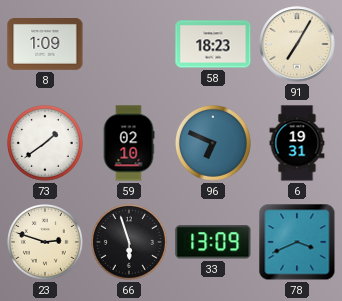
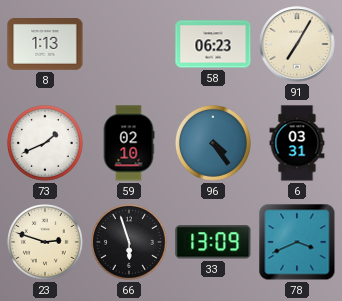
8: 1:09 -> 1:13 (45, 45)
58: 18:23 -> 06:23 (213, 44)
73: 1:39 -> 1:41 (46, 144)
96: 6:49 -> 4:24 (214, 144)
6: 19:31 -> 03:31 (297, 143)
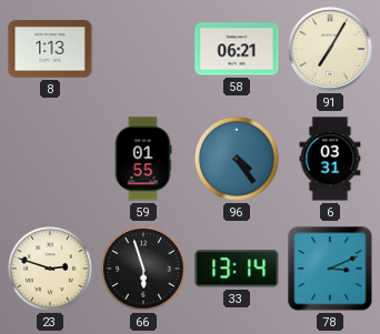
58: 06:23 -> 06:21 (237, 49)
73: 1:41 -> none (46, 144)
59: 02:10 -> 01:55 (143, 159)
33: 13:09 -> 13:14 (237, 269)
78: 3:41 -> 3:11 (330, 269)
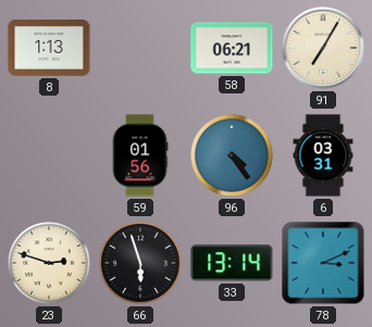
59: 01:55 -> 01:56 (140, 155)
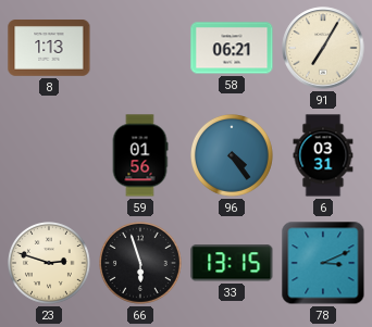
33: 13:14 -> 13:15 (232, 263)
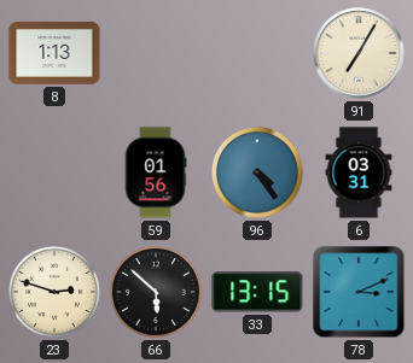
58: 06:21 -> none (232, 48)
66: 5:57 -> 5:52 (157, 293)
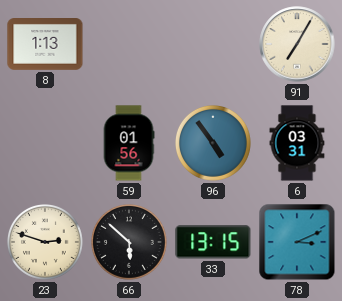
96: 4:24 -> 4:54 (214, 144)
